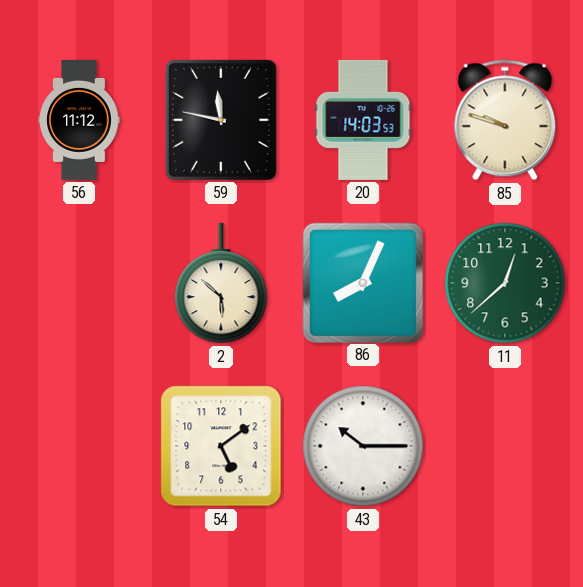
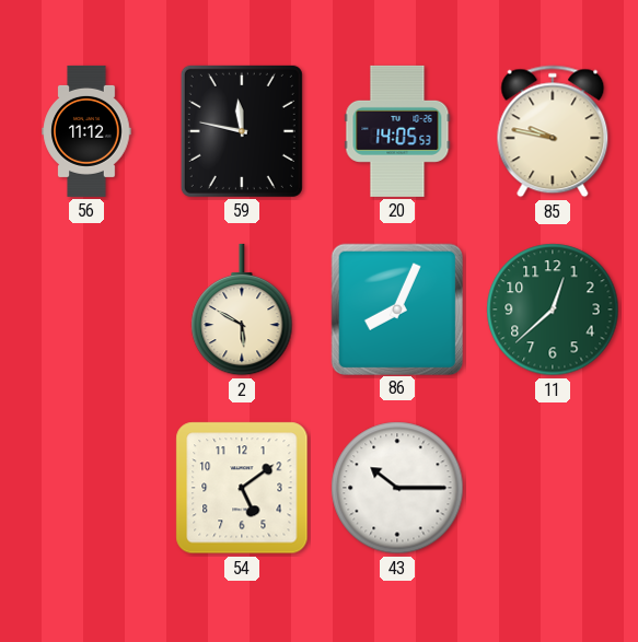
20: 14:03 -> 14:05 (397, 131)
85: 9:48 -> 9:47 (553, 131)
2: 5:52 -> 5:50 (242, 310)
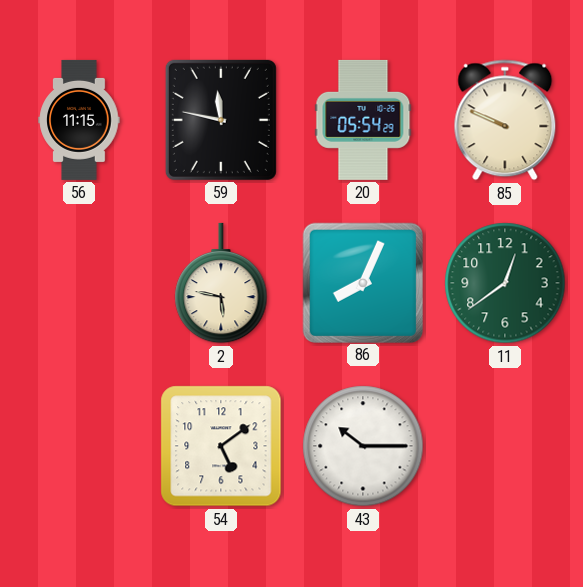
56: 11:12 -> 11:15 (79, 120)
20: 14:05 -> 05:54 (363, 120)
85: 9:47 -> 9:49 (505, 120)
2: 5:50 -> 5:47 (221, 283)
11: 12:38 -> 12:39 (505, 283)
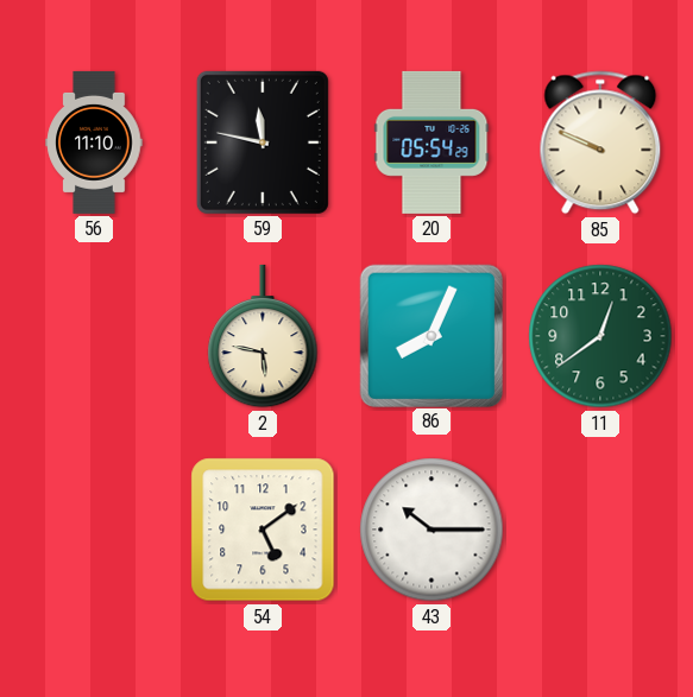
56: 11:15 -> 11:10 (94, 142)
